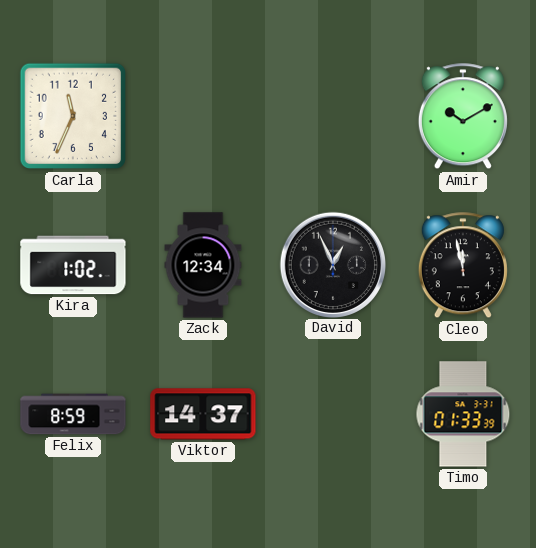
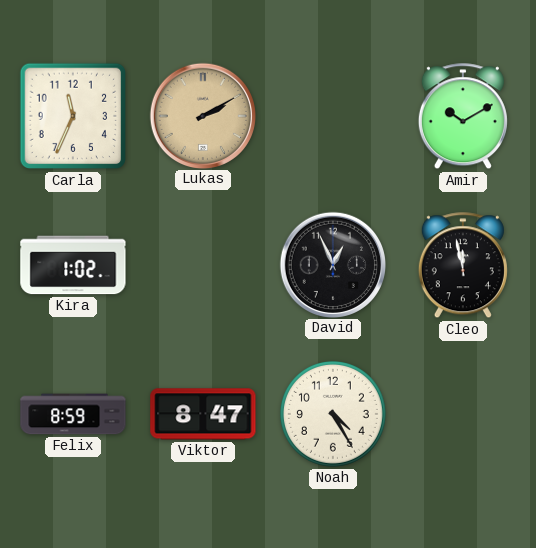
Lukas: none -> 2:10 (202, 115)
Zack: 12:34 -> none (203, 265)
Viktor: 14:37 -> 8:47 (203, 414)
Noah: none -> 4:25 (333, 414)
Timo: 01:33 -> none (463, 414)
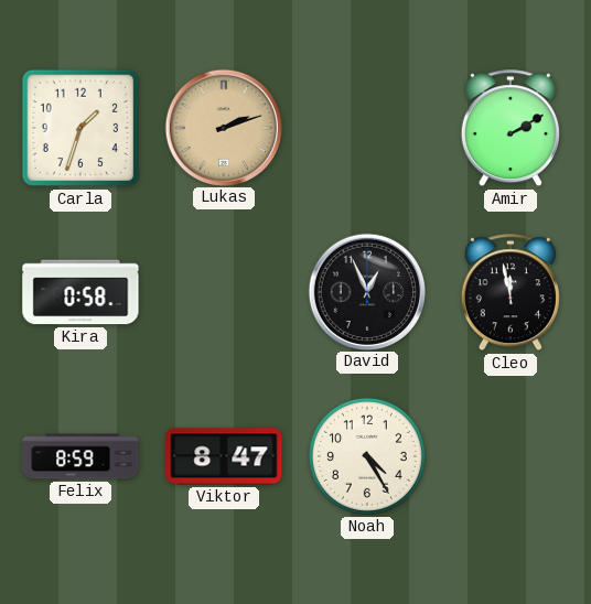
Carla: 11:34 -> 1:33 (80, 128)
Lukas: 2:10 -> 2:12 (223, 127)
Amir: 10:10 -> 2:10 (511, 129)
Kira: 1:02 -> 0:58 (80, 292)
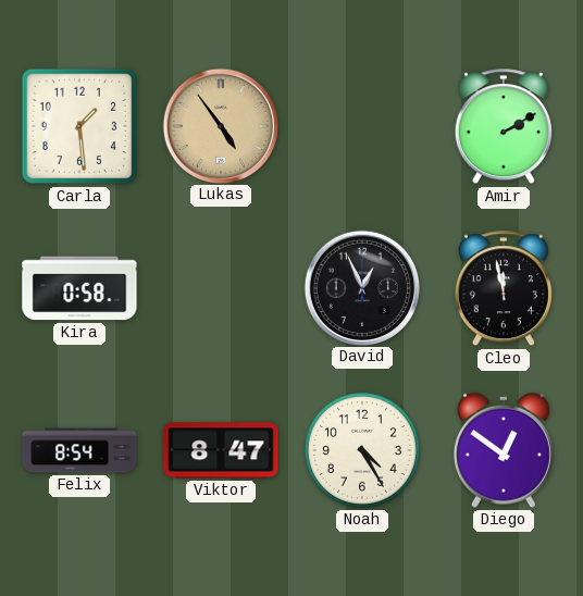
Carla: 1:33 -> 1:29 (79, 126)
Lukas: 2:12 -> 4:54 (220, 125)
Felix: 8:59 -> 8:54 (79, 450)
Diego: none -> 12:51 (504, 450)
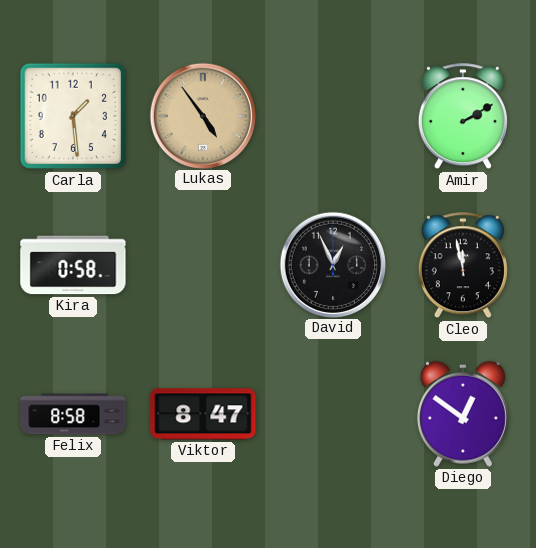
Felix: 8:54 -> 8:58 (73, 414)
Noah: 4:25 -> none (362, 450)
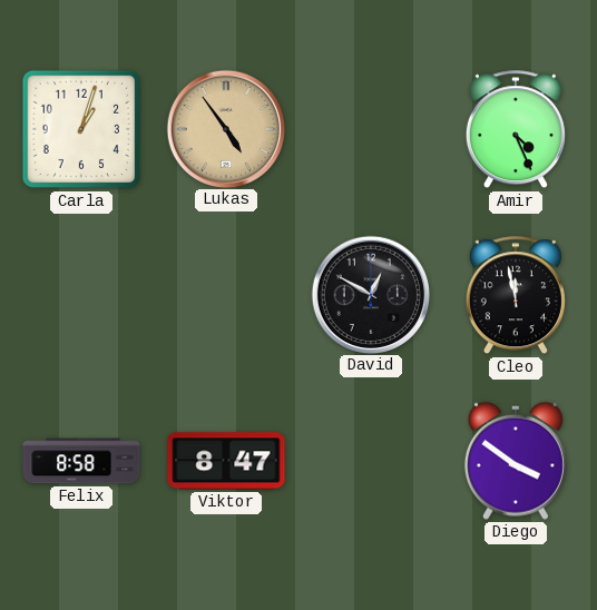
Carla: 1:29 -> 1:03 (81, 129)
Amir: 2:10 -> 4:26 (516, 130)
Kira: 0:58 -> none (73, 265)
David: 12:56 -> 12:50 (370, 294)
Diego: 12:51 -> 3:51 (516, 461)
